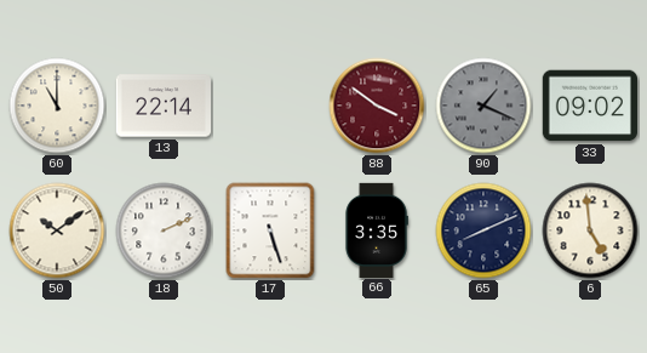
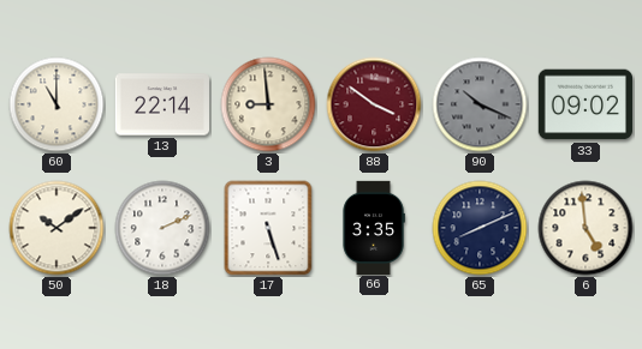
3: none -> 8:59 (268, 104)
90: 1:19 -> 10:19 (480, 104)
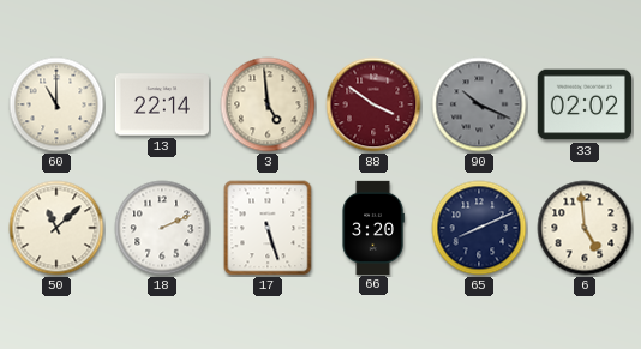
3: 8:59 -> 4:59 (268, 104)
33: 09:02 -> 02:02 (583, 104)
50: 10:09 -> 11:08 (56, 228)
66: 3:35 -> 3:20 (373, 227)
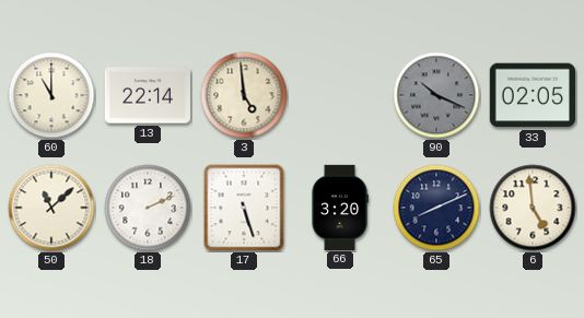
88: 3:51 -> none (373, 104)
33: 02:02 -> 02:05 (532, 95)
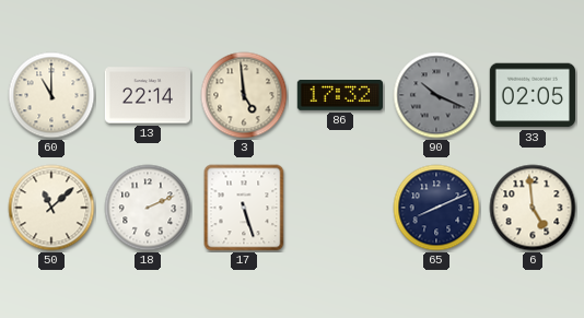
86: none -> 17:32 (339, 96)
66: 3:20 -> none (340, 207)
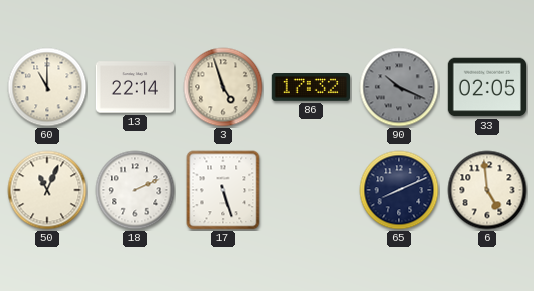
3: 4:59 -> 4:57 (223, 87)
50: 11:08 -> 11:04 (47, 190)
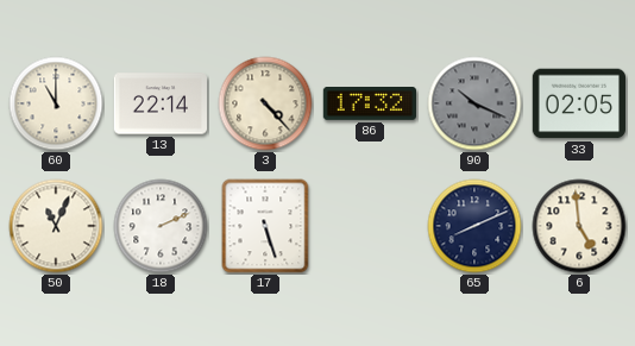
3: 4:57 -> 4:23 (265, 103)
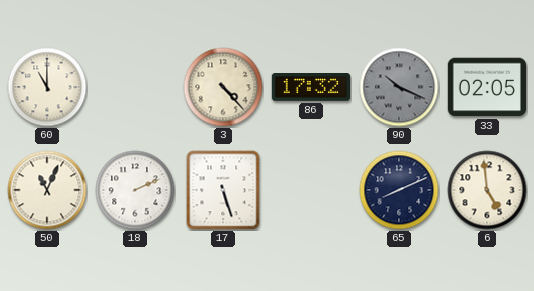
13: 22:14 -> none (159, 103)
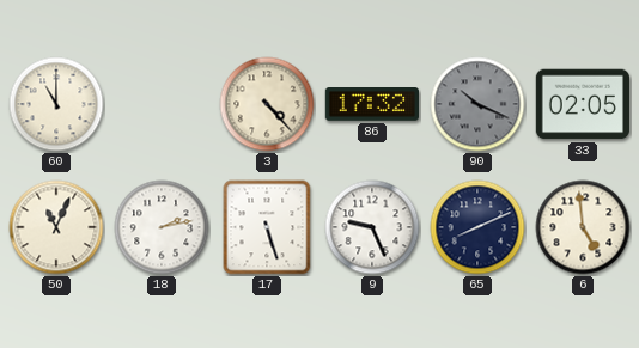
18: 2:11 -> 2:13 (162, 227)
9: none -> 9:26 (372, 227)
